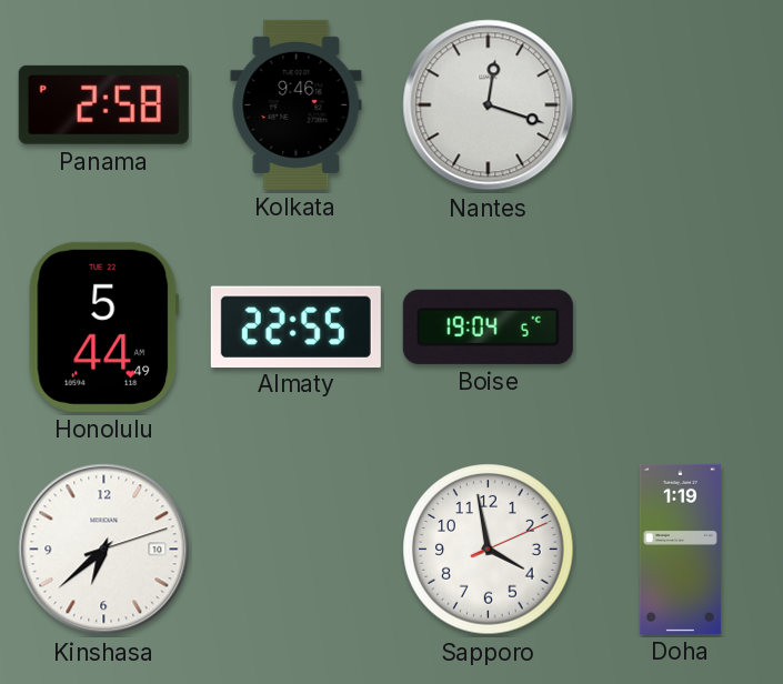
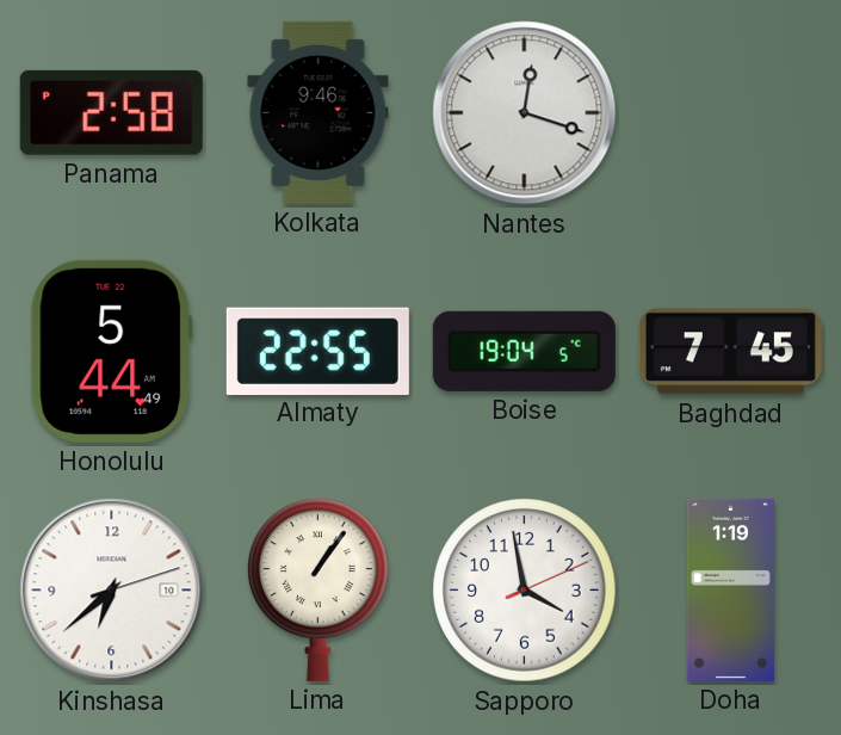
Baghdad: none -> 7:45 (730, 352)
Lima: none -> 1:06 (319, 589)
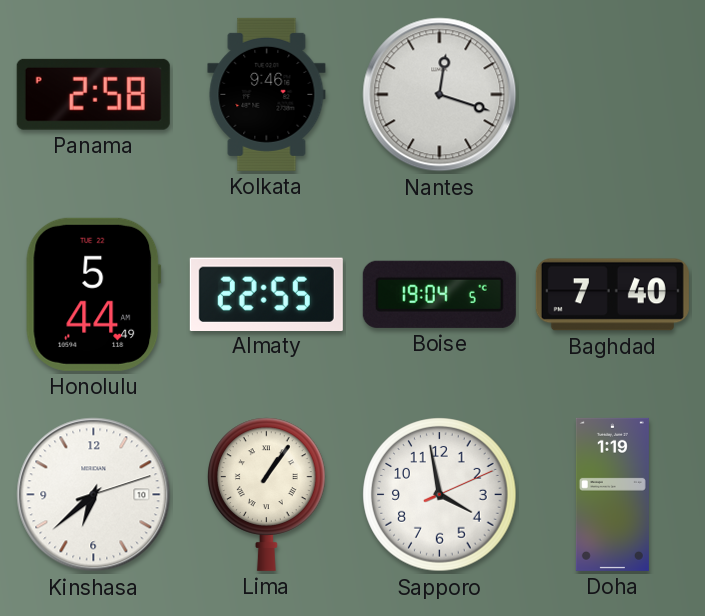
Baghdad: 7:45 -> 7:40 (612, 295)
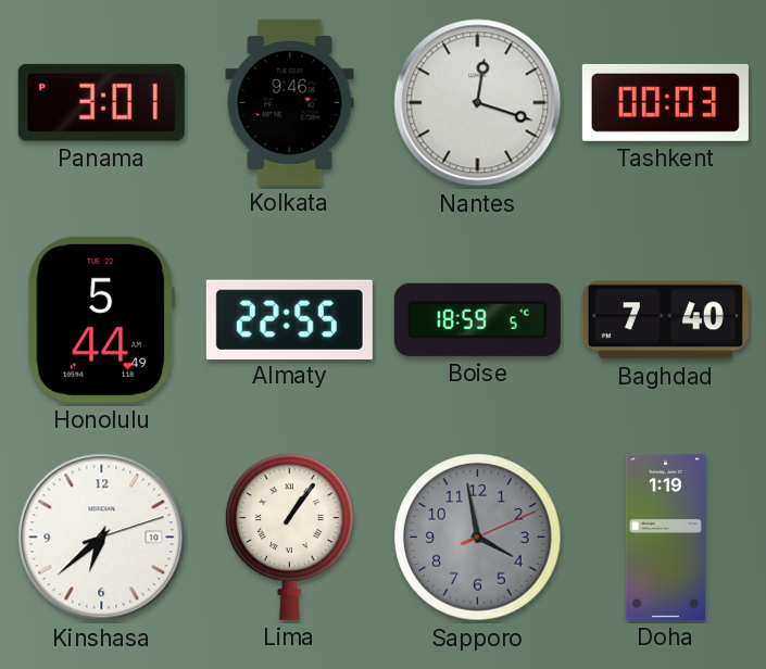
Panama: 2:58 -> 3:01 (101, 102)
Tashkent: none -> 00:03 (665, 102)
Boise: 19:04 -> 18:59 (477, 319)
Sapporo dial: white -> grey (478, 538)
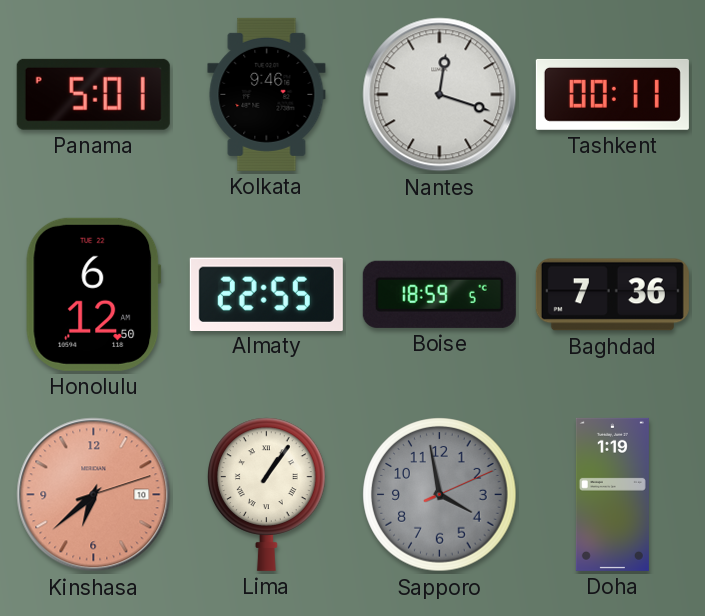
Panama: 3:01 -> 5:01 (93, 94)
Tashkent: 00:03 -> 00:11 (612, 94)
Honolulu: 5:44 -> 6:12 (94, 294)
Baghdad: 7:40 -> 7:36 (612, 295)
Kinshasa dial: white -> salmon (94, 495)
